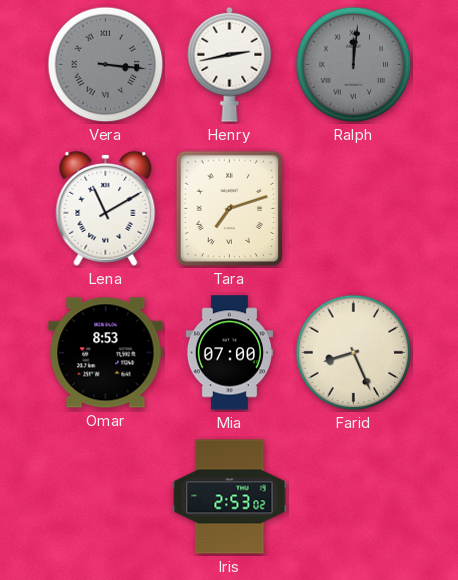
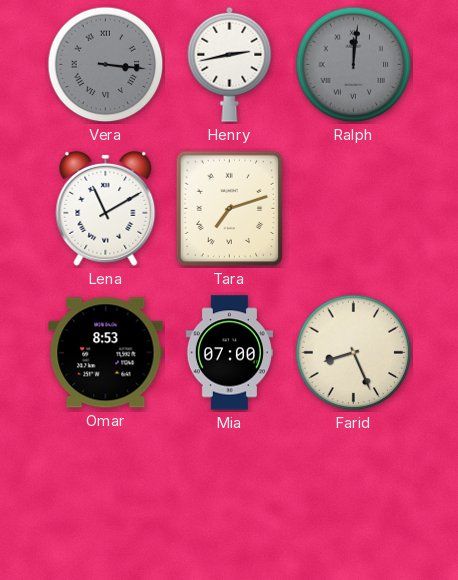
Iris: 2:53 -> none (230, 497)
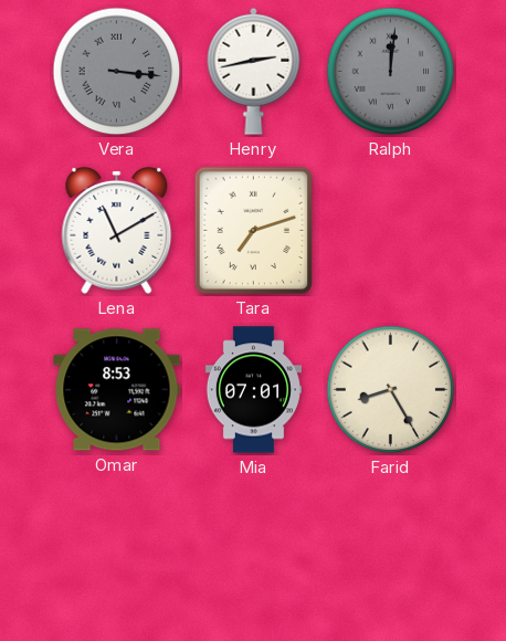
Mia: 07:00 -> 07:01 (253, 390)
Farid: 8:26 -> 8:25 (391, 390)
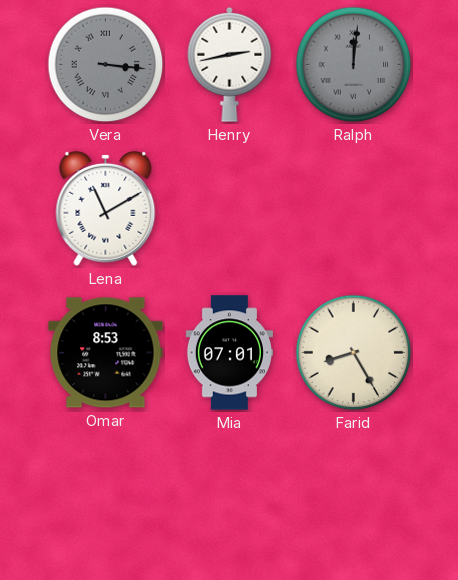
Tara: 7:12 -> none (254, 231)
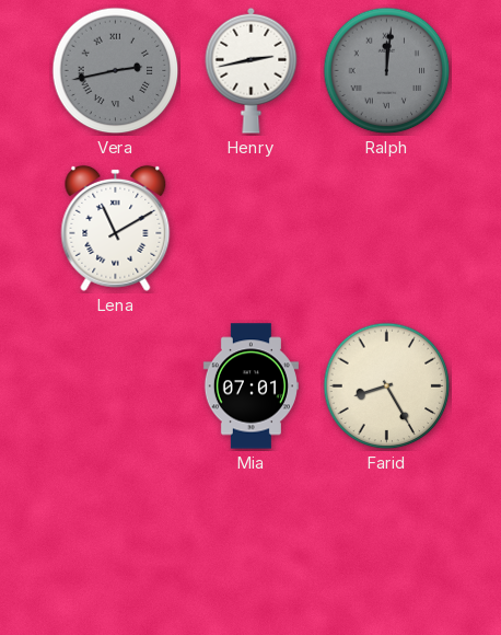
Vera: 3:16 -> 2:43 (116, 71)
Omar: 8:53 -> none (106, 353)
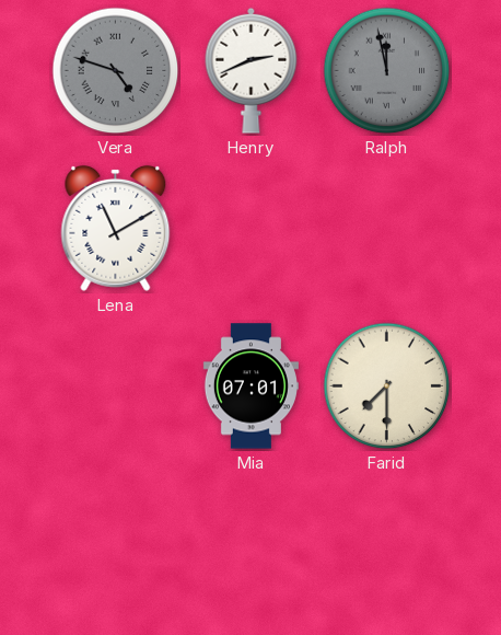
Vera: 2:43 -> 4:48 (116, 71)
Henry: 2:43 -> 2:41 (252, 70)
Ralph: 12:01 -> 11:58 (387, 71)
Farid: 8:25 -> 7:30 (387, 386)
